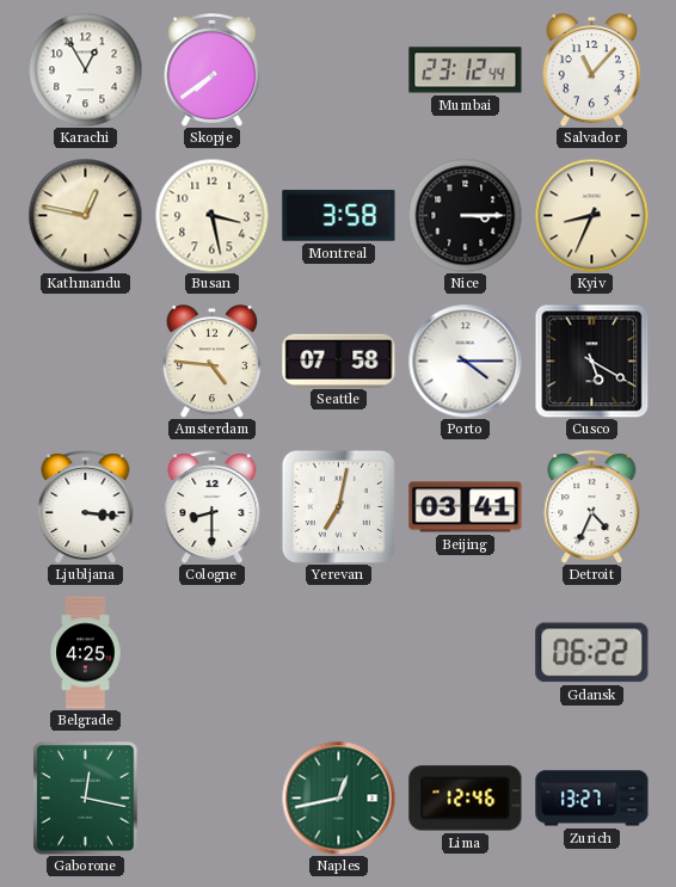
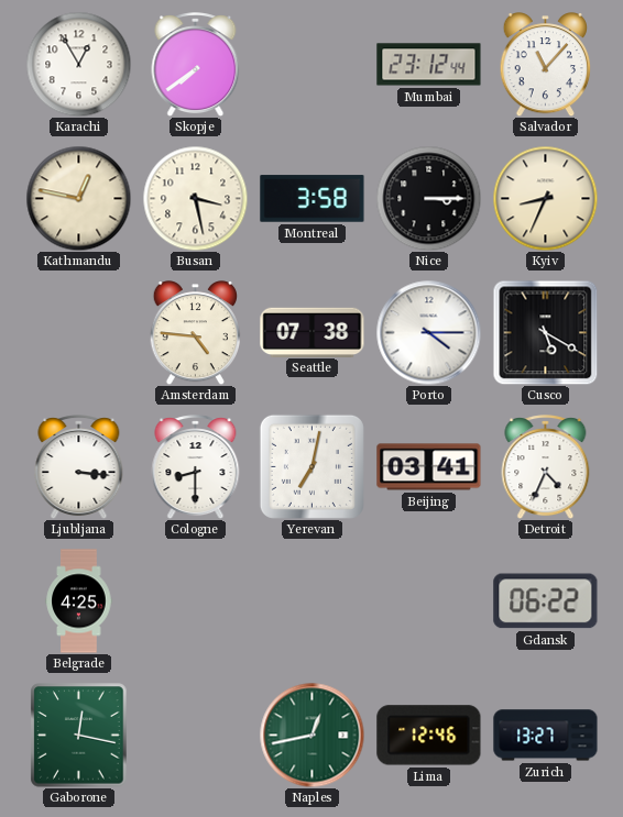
Seattle: 07:58 -> 07:38 (313, 332)
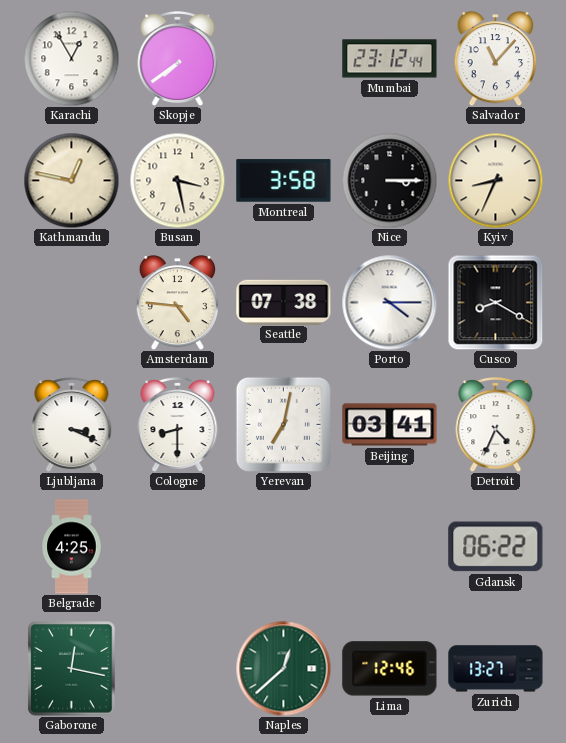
Cusco: 5:20 -> 8:20 (495, 302)
Ljubljana: 3:16 -> 3:19 (72, 425)
Naples: 12:43 -> 12:38 (283, 668)
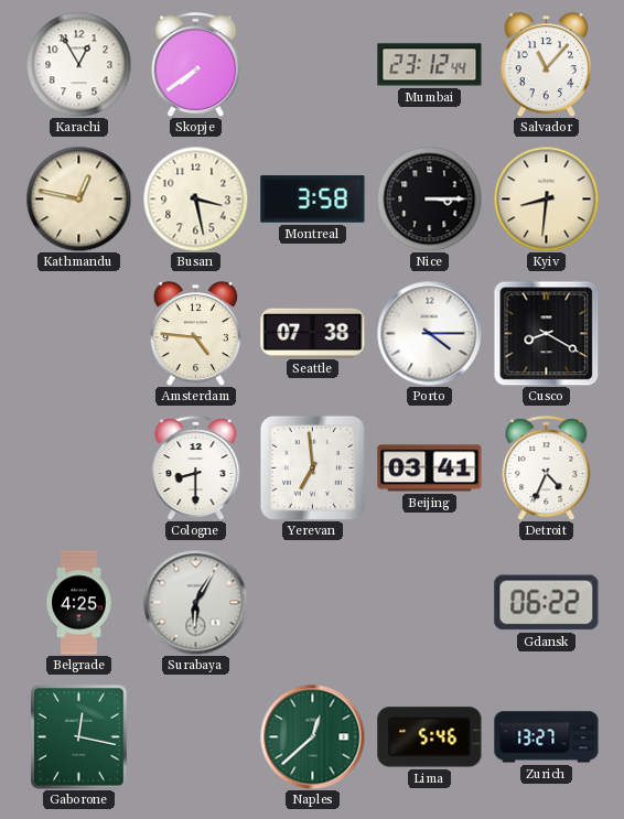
Kyiv: 8:34 -> 8:31 (546, 198)
Ljubljana: 3:19 -> none (72, 425)
Yerevan: 7:02 -> 6:59 (312, 467)
Surabaya: none -> 6:05 (195, 602)
Lima: 12:46 -> 5:46 (430, 737)
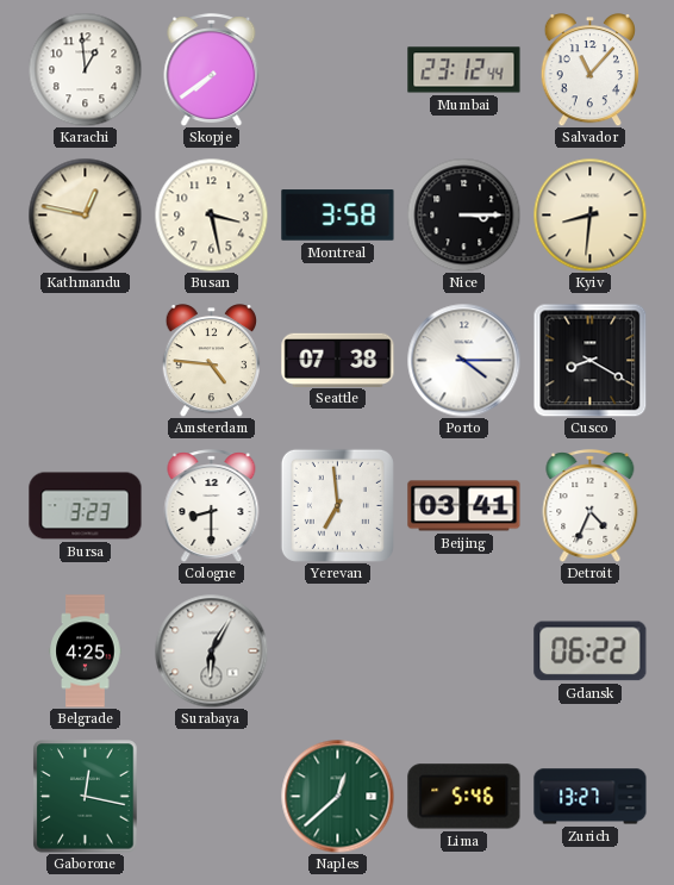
Karachi: 12:55 -> 12:59 (85, 69)
Bursa: none -> 3:23 (86, 506)
